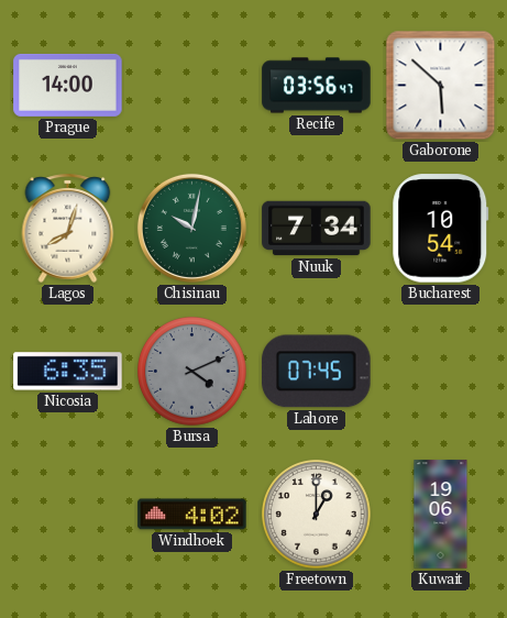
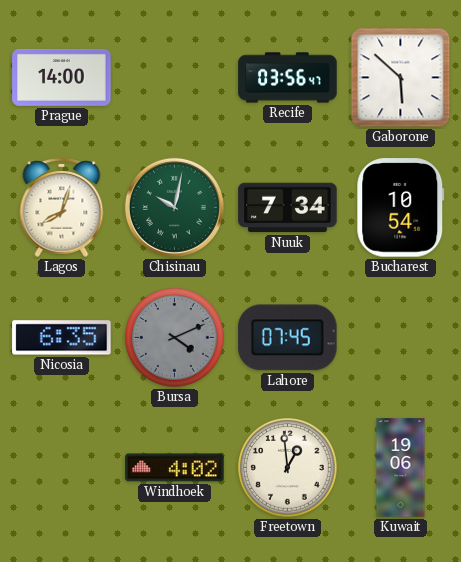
Freetown: 1:00 -> 12:59 (288, 468)
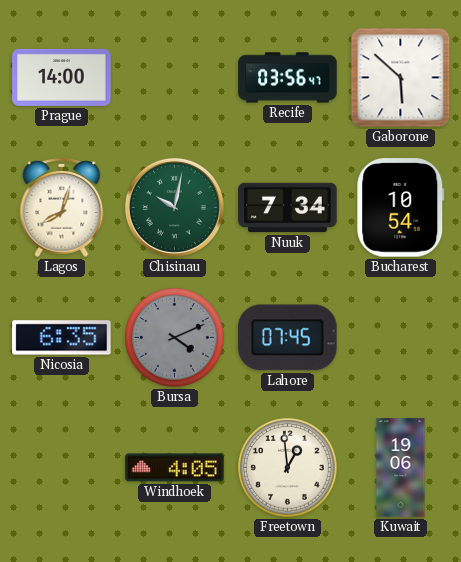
Windhoek: 4:02 -> 4:05 (175, 468)
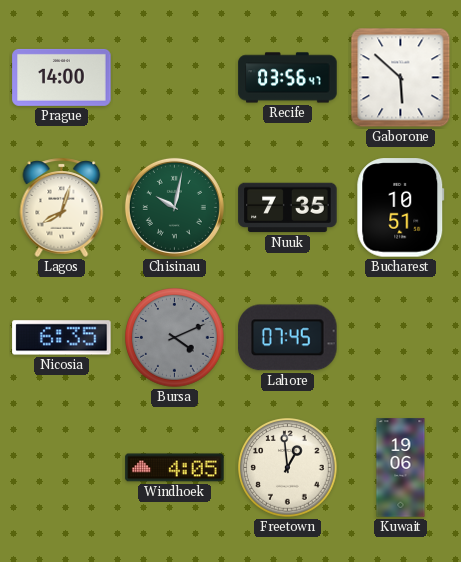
Nuuk: 7:34 -> 7:35 (288, 208)
Bucharest: 10:54 -> 10:51 (401, 208)
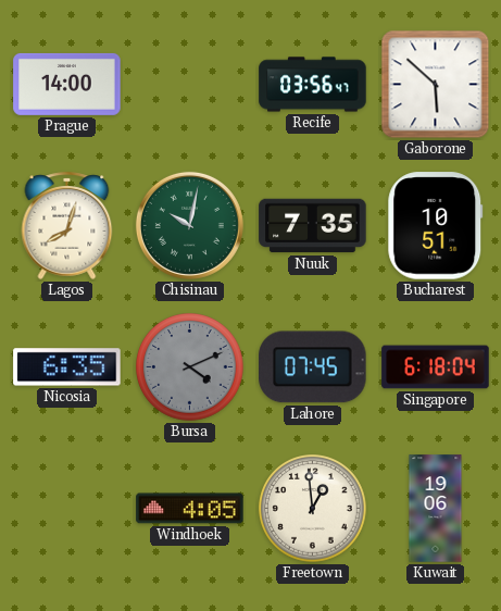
Singapore: none -> 6:18 (436, 367)
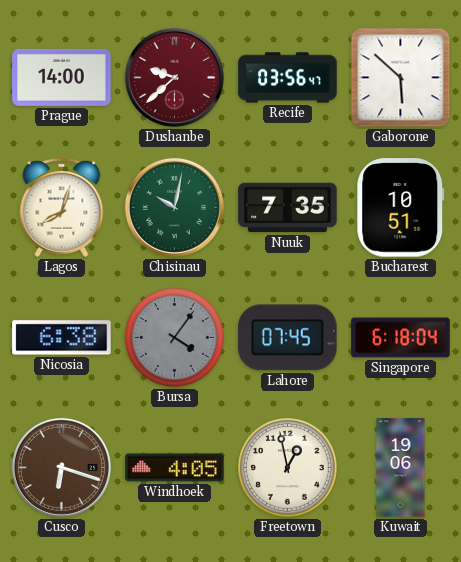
Dushanbe: none -> 9:38 (174, 77)
Nicosia: 6:35 -> 6:38 (62, 338)
Bursa: 4:11 -> 4:06 (175, 338)
Cusco: none -> 6:18 (61, 467)
Freetown: 12:59 -> 12:58 (288, 468)
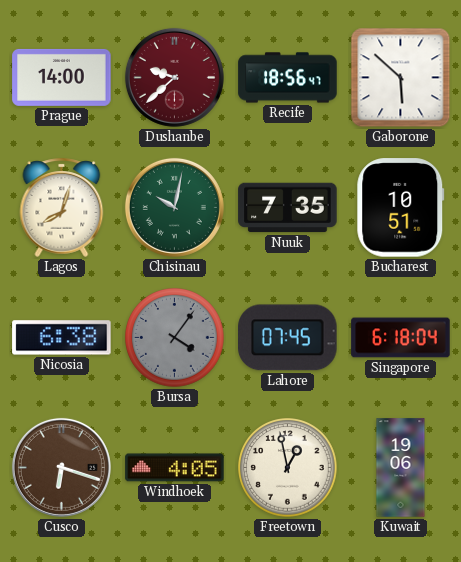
Recife: 03:56 -> 18:56 (288, 78)
